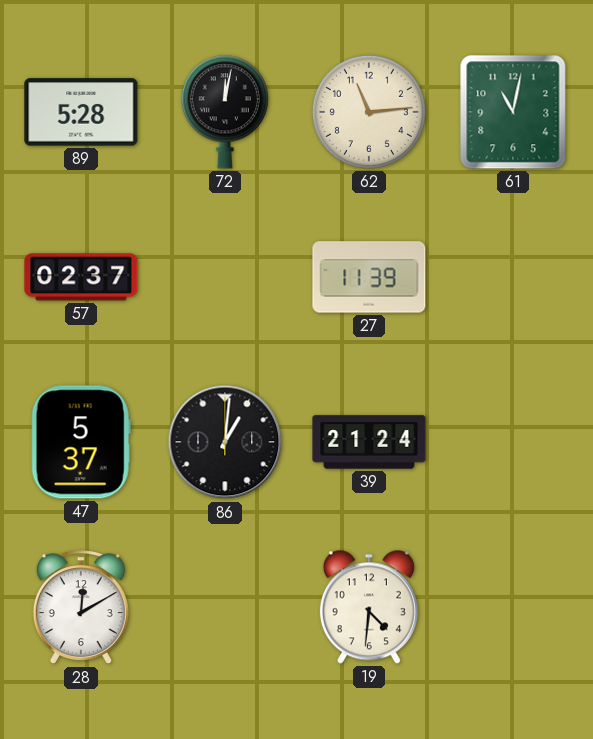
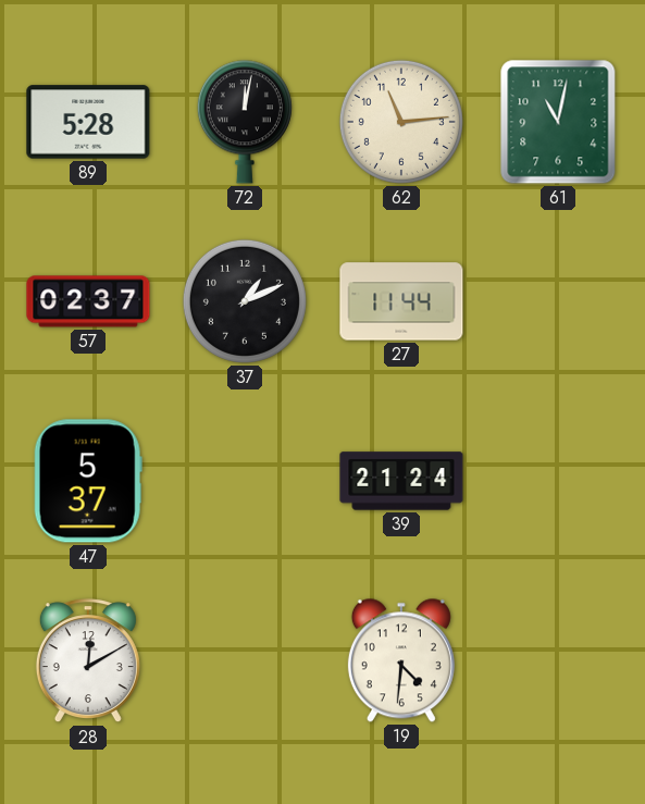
37: none -> 1:11 (245, 301)
27: 11:39 -> 11:44 (401, 301)
86: 1:01 -> none (225, 442)
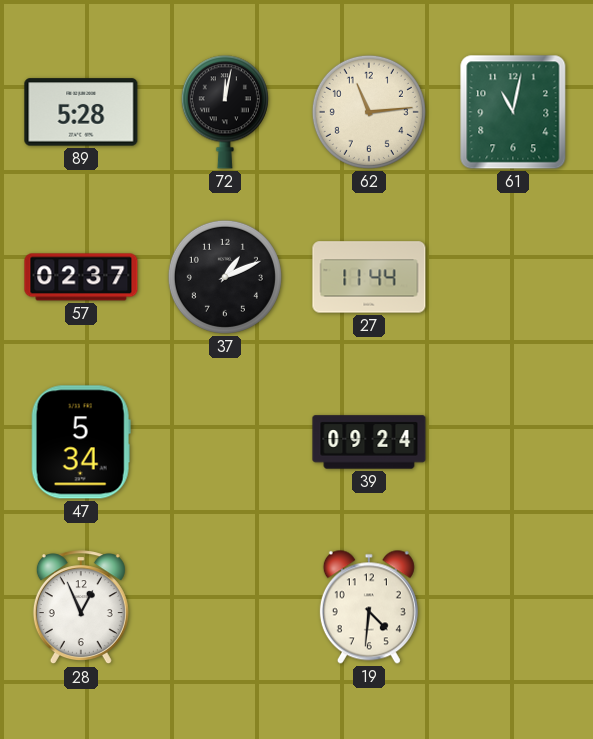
47: 5:37 -> 5:34 (81, 442)
39: 21:24 -> 09:24 (369, 442)
28: 12:10 -> 12:56 (81, 608)
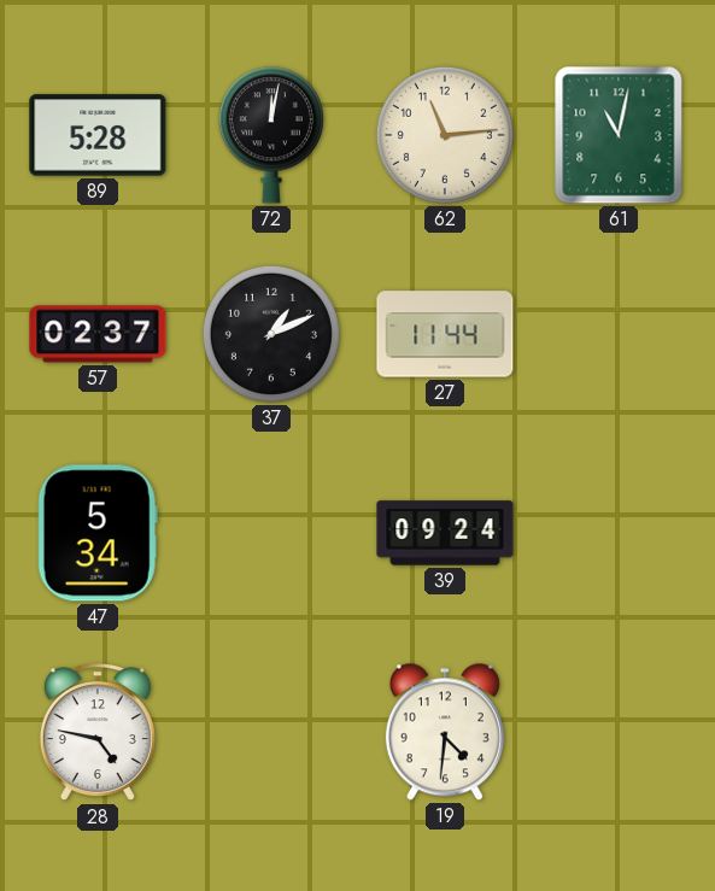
28: 12:56 -> 4:47 (98, 733)
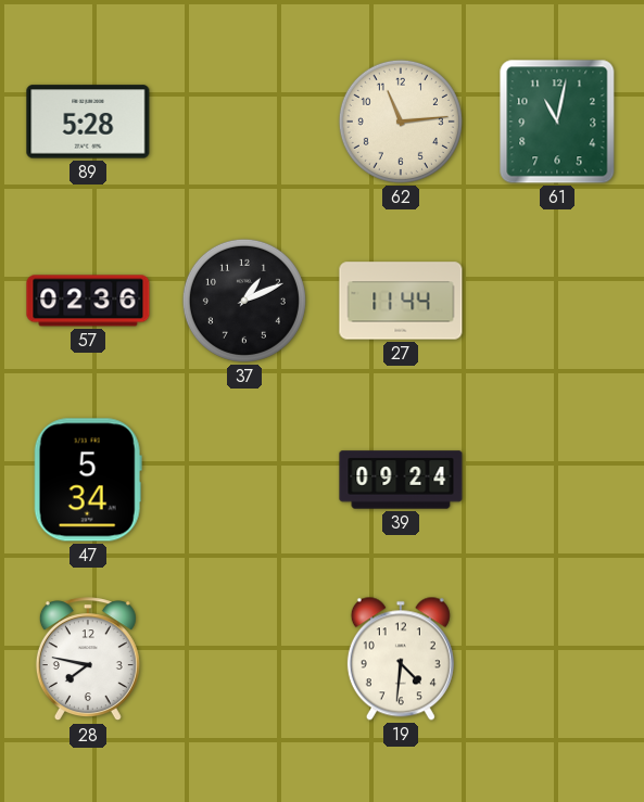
72: 12:02 -> none (271, 135)
57: 02:37 -> 02:36 (88, 301)
28: 4:47 -> 7:47 (88, 660)
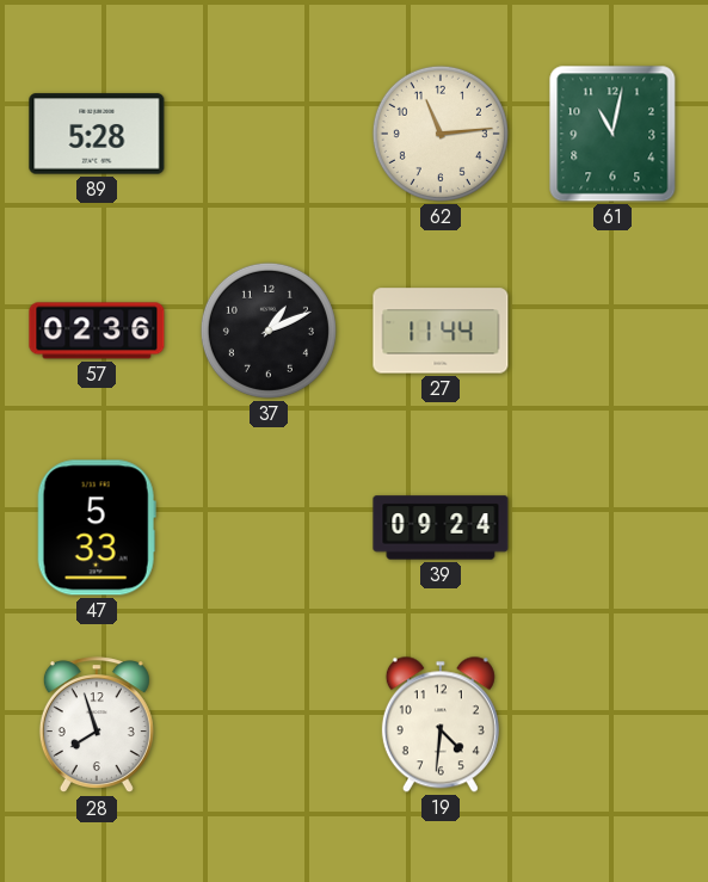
47: 5:34 -> 5:33 (97, 528)
28: 7:47 -> 7:57 (97, 726)
